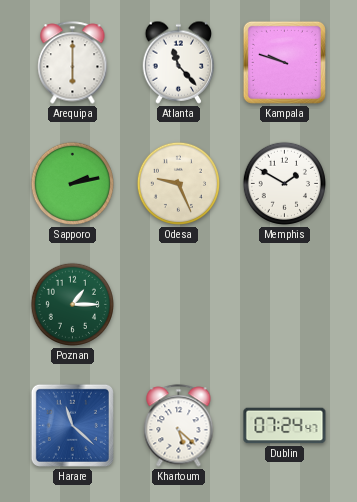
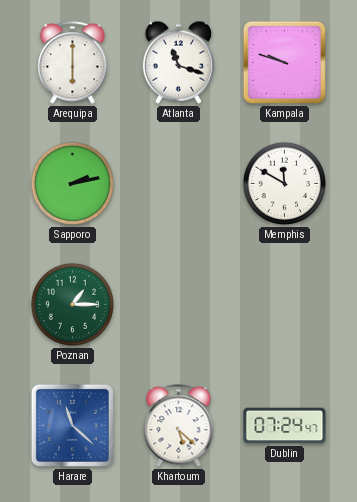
Atlanta: 11:23 -> 11:18 (179, 62)
Odesa: 9:26 -> none (178, 183)
Memphis: 1:50 -> 11:50 (284, 183)
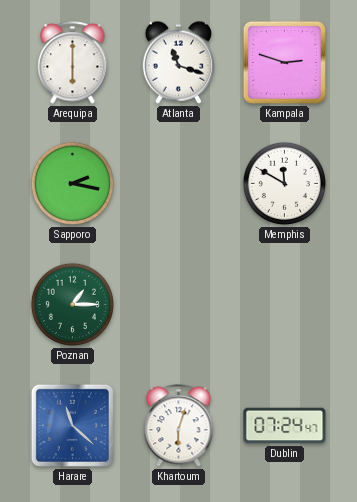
Kampala: 9:48 -> 2:48 (284, 62)
Sapporo: 2:13 -> 2:17 (72, 183)
Khartoum: 5:22 -> 6:03 (179, 426)
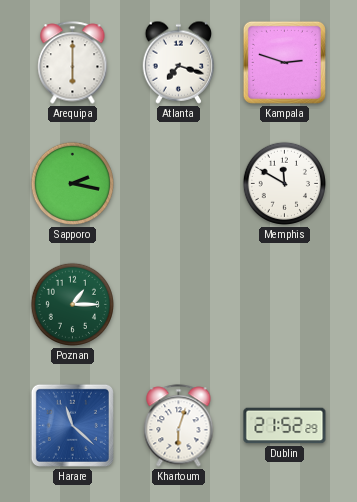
Atlanta: 11:18 -> 7:18 (179, 62)
Dublin: 07:24 -> 21:52 (285, 426)
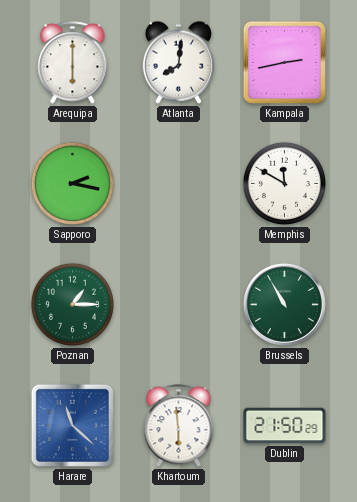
Atlanta: 7:18 -> 8:01 (179, 62)
Kampala: 2:48 -> 2:43 (284, 62)
Brussels: none -> 10:55 (284, 304)
Khartoum: 6:03 -> 5:59 (179, 426)
Dublin: 21:52 -> 21:50 (285, 426)
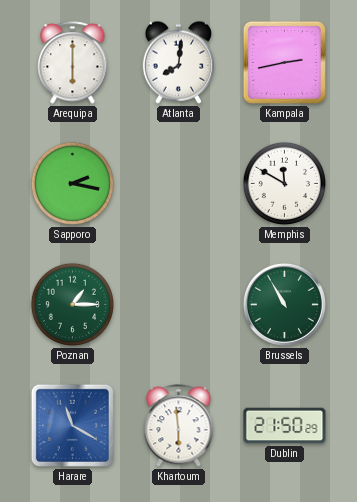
Harare: 11:22 -> 11:20 (72, 425)
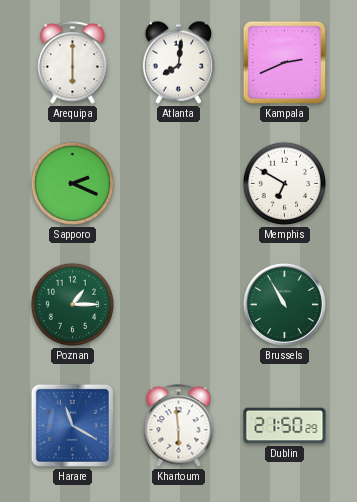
Kampala: 2:43 -> 2:41 (284, 62)
Sapporo: 2:17 -> 2:19 (72, 183)
Memphis: 11:50 -> 6:50 (284, 183)
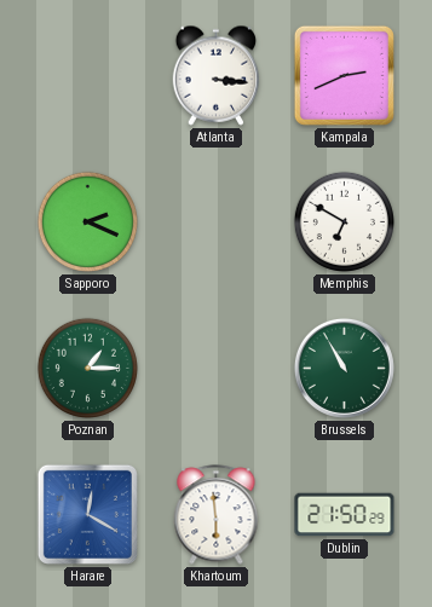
Arequipa: 6:00 -> none (73, 63)
Atlanta: 8:01 -> 3:16 (217, 75)
Harare: 11:20 -> 12:20 (87, 514)
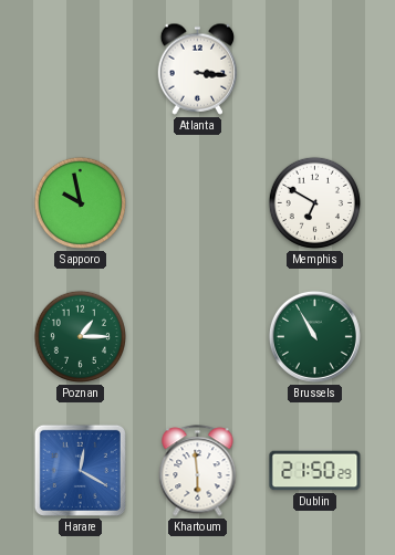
Kampala: 2:41 -> none (344, 75)
Sapporo: 2:19 -> 9:58 (80, 202)
